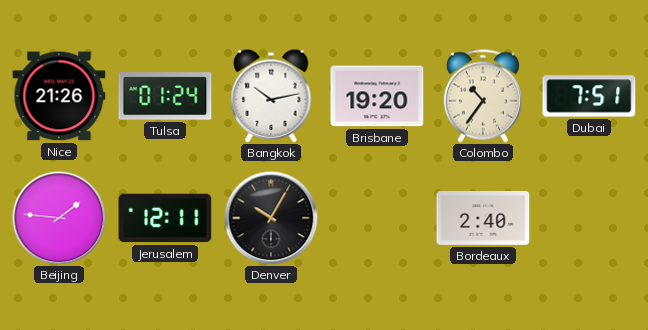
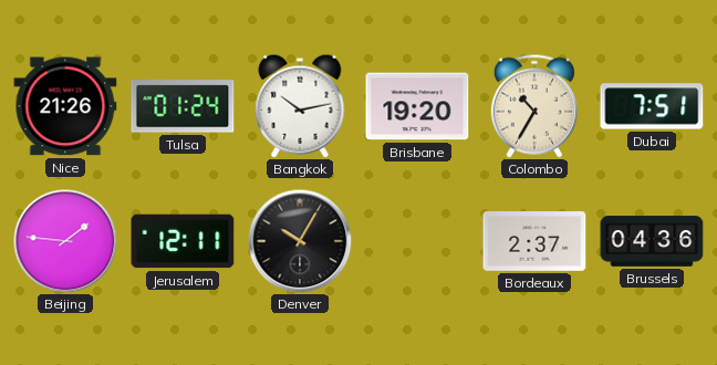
Colombo: 10:36 -> 10:35 (534, 106)
Bordeaux: 2:40 -> 2:37 (534, 242)
Brussels: none -> 04:36 (652, 241)
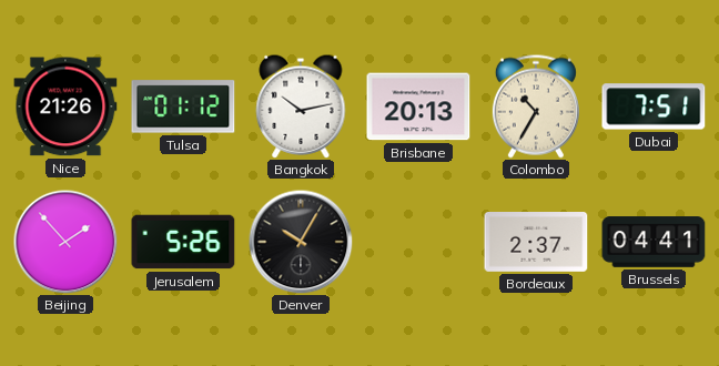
Tulsa: 01:24 -> 01:12 (183, 106)
Brisbane: 19:20 -> 20:13 (418, 106)
Beijing: 1:46 -> 1:53 (65, 242)
Jerusalem: 12:11 -> 5:26 (183, 242)
Brussels: 04:36 -> 04:41 (654, 242)
